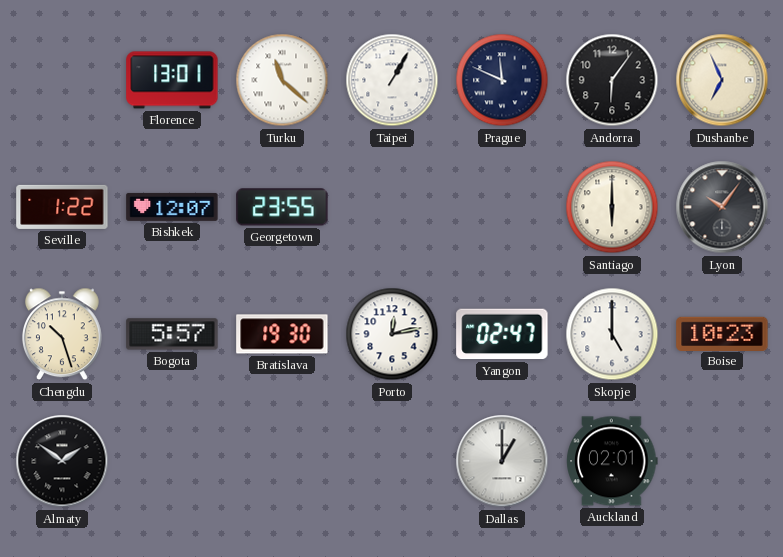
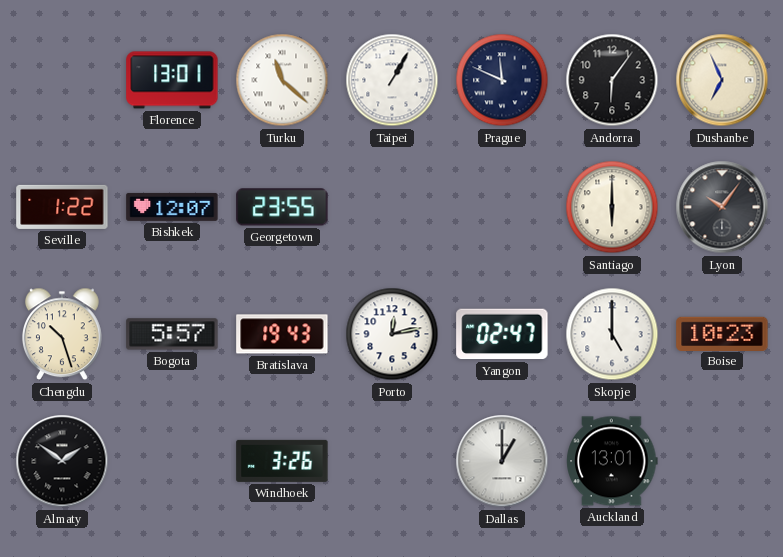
Bratislava: 19:30 -> 19:43 (282, 334)
Windhoek: none -> 3:26 (282, 461)
Auckland: 02:01 -> 13:01 (612, 461)
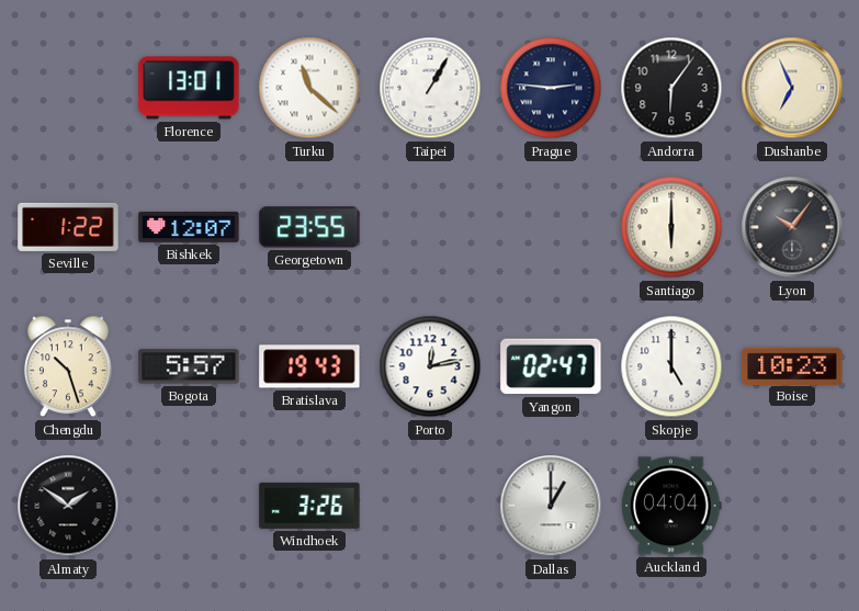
Prague: 11:49 -> 2:46 (551, 88)
Auckland: 13:01 -> 04:04 (671, 506)
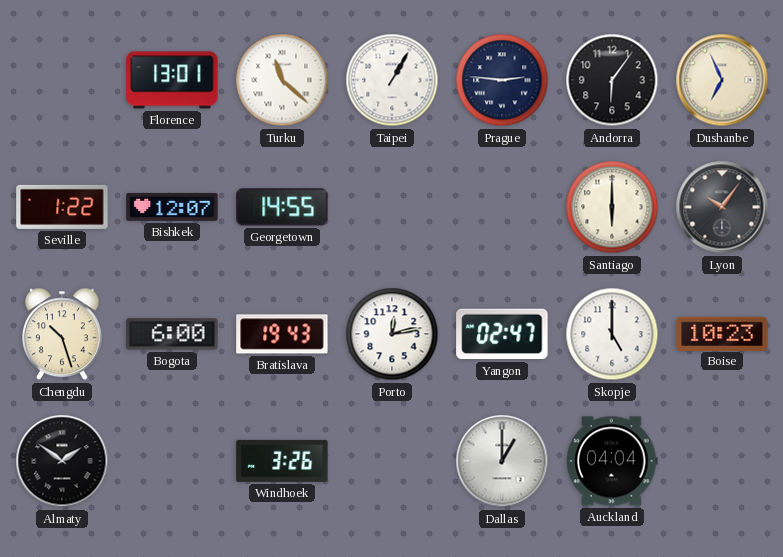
Georgetown: 23:55 -> 14:55 (282, 207)
Bogota: 5:57 -> 6:00 (172, 334)
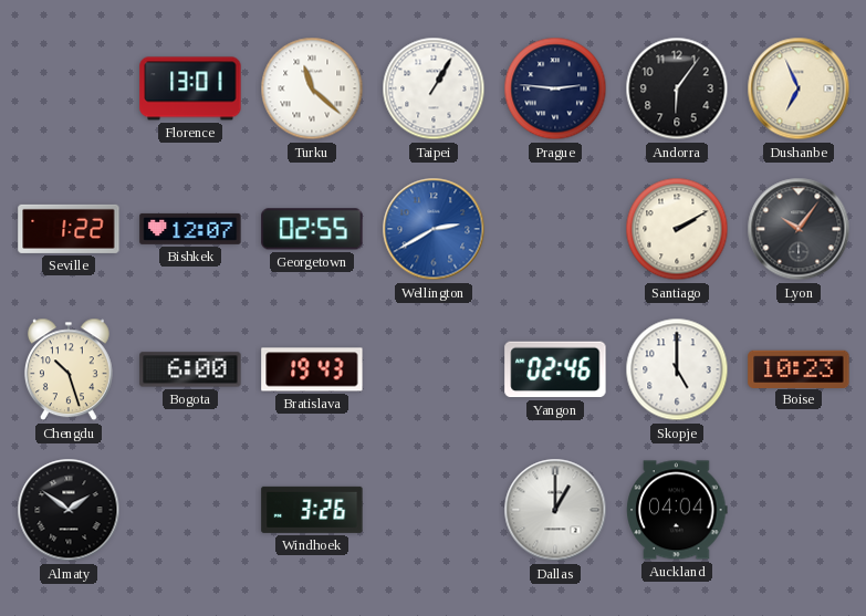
Georgetown: 14:55 -> 02:55 (312, 229)
Wellington: none -> 2:40 (434, 229)
Santiago: 6:00 -> 2:10 (677, 229)
Porto: 12:13 -> none (392, 334)
Yangon: 02:47 -> 02:46 (555, 369)
